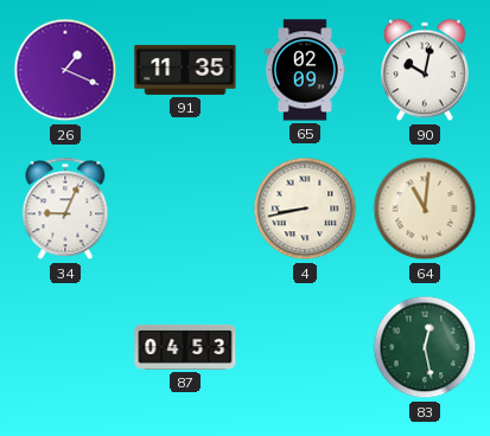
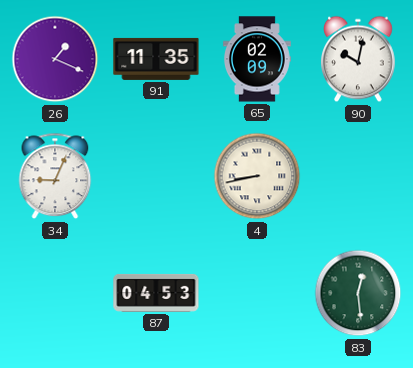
64: 11:01 -> none (425, 209)
83: 12:28 -> 12:29 (358, 293)
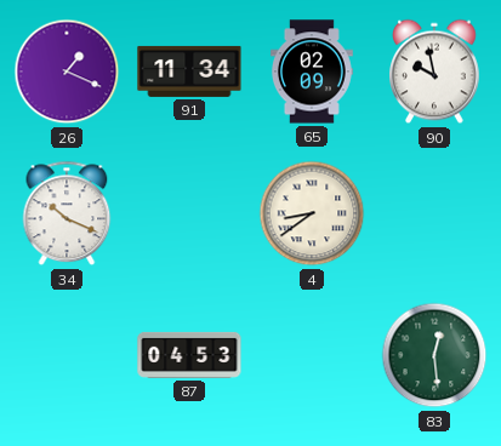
91: 11:35 -> 11:34 (189, 72)
90: 10:02 -> 9:58 (435, 72)
34: 9:04 -> 10:19 (67, 213)
4: 8:43 -> 8:39 (312, 213)
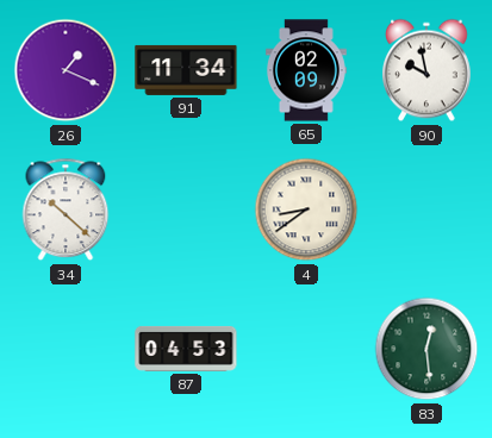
34: 10:19 -> 10:22 (66, 209)
